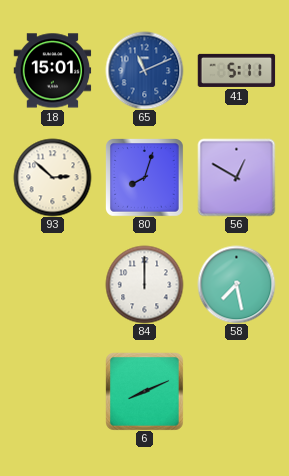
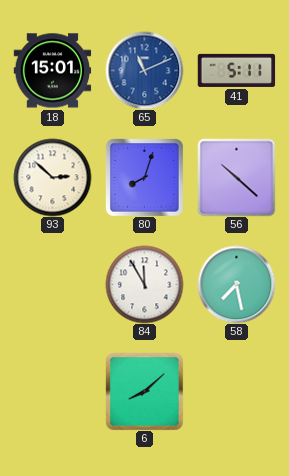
56: 12:50 -> 10:22 (236, 177)
84: 12:00 -> 11:55 (144, 284)
6: 8:11 -> 8:08 (145, 392)
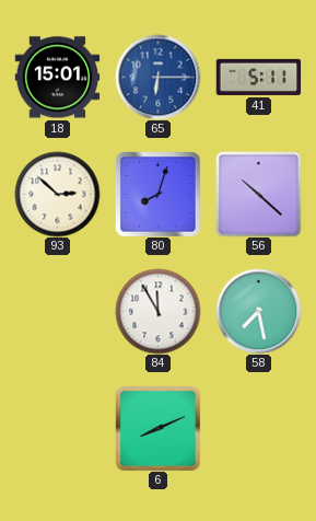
65: 11:11 -> 6:15 (157, 77)
6: 8:08 -> 8:11 (159, 429)
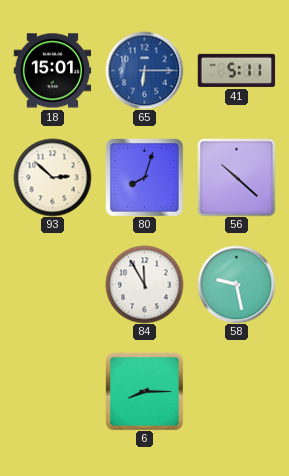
58: 7:28 -> 9:28 (236, 284)
6: 8:11 -> 8:15 (145, 392)
